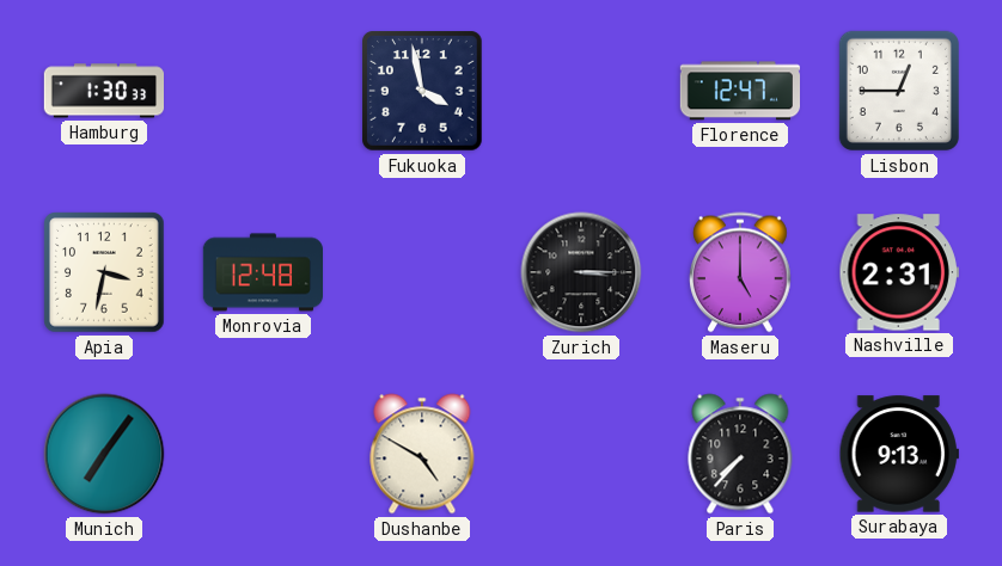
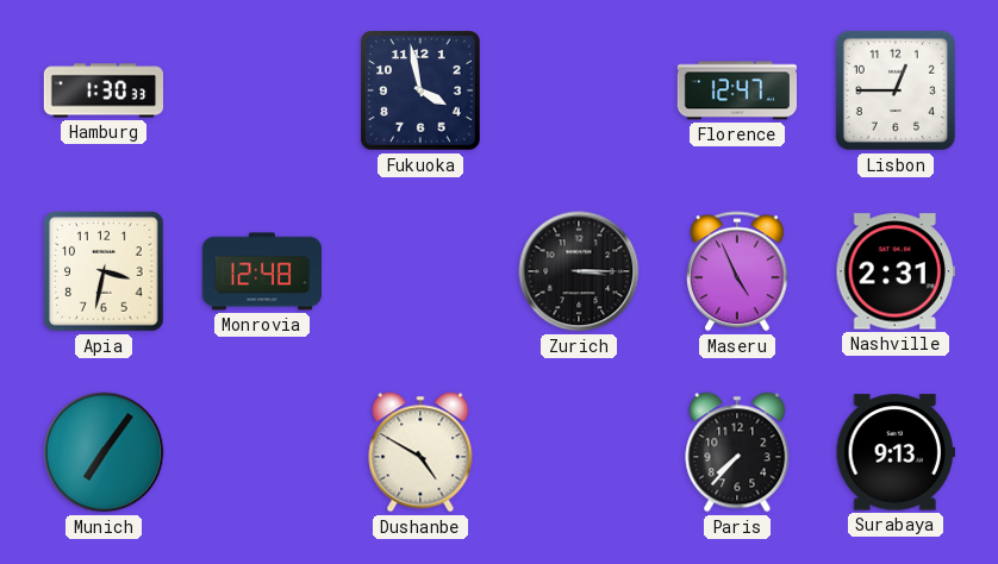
Maseru: 5:00 -> 4:56 (738, 271)
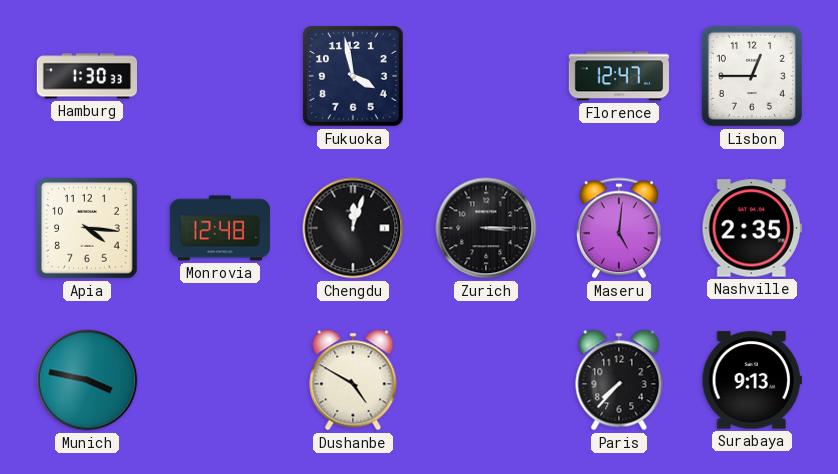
Apia: 3:32 -> 4:16 (87, 228)
Chengdu: none -> 12:03 (353, 228)
Maseru: 4:56 -> 5:01 (620, 228)
Nashville: 2:31 -> 2:35 (752, 228)
Munich: 7:06 -> 3:47 (87, 380)
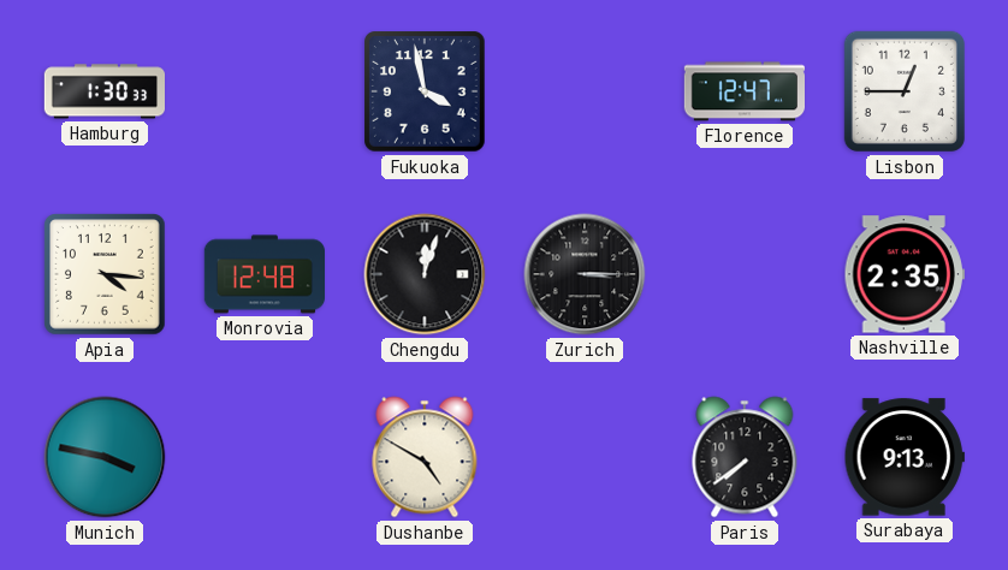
Maseru: 5:01 -> none (620, 228)
Paris: 7:37 -> 7:39 (745, 457)
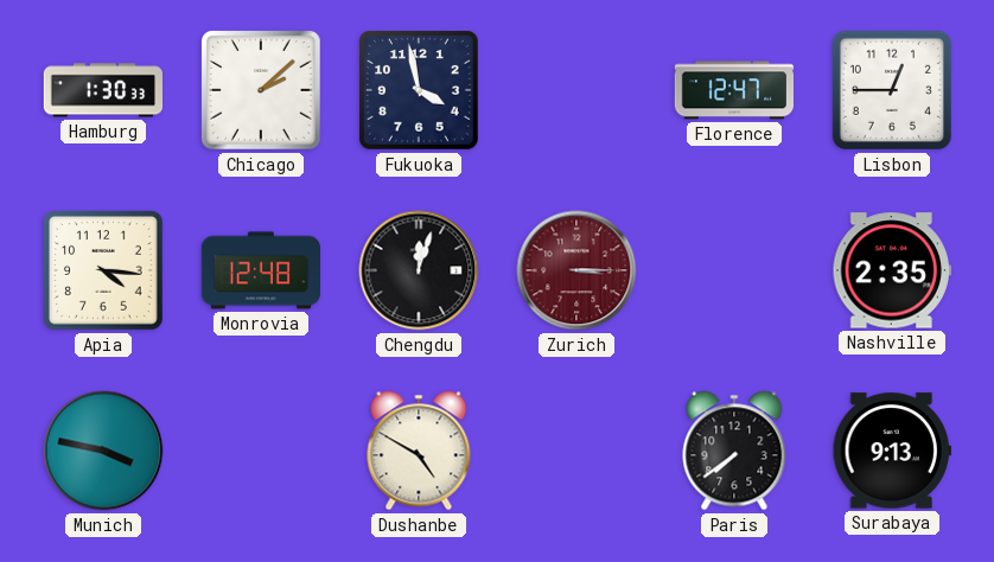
Chicago: none -> 2:08 (261, 90)
Zurich dial: black -> burgundy (576, 270)
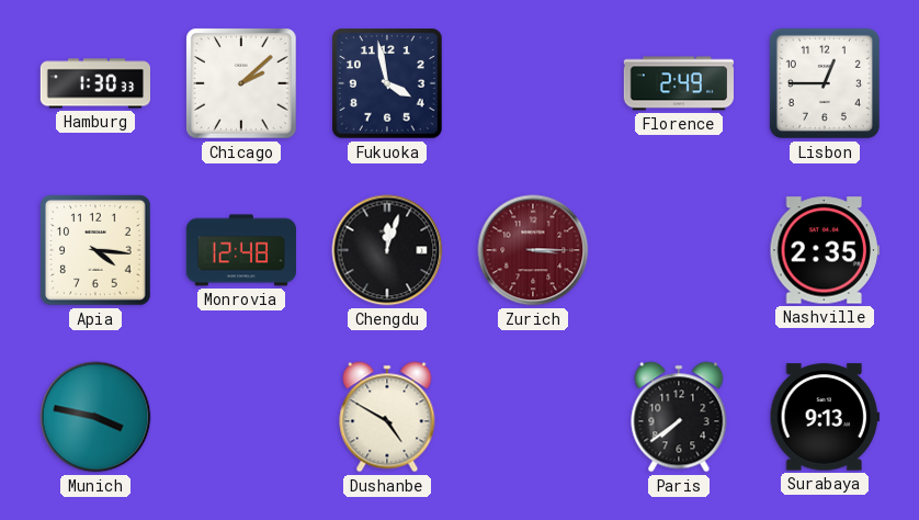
Florence: 12:47 -> 2:49 (678, 83)
